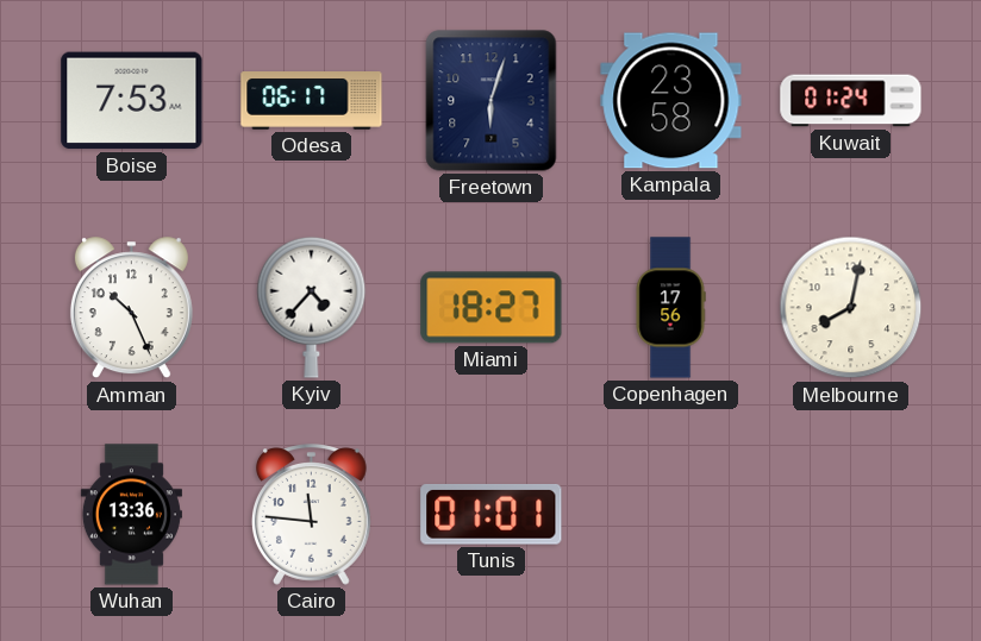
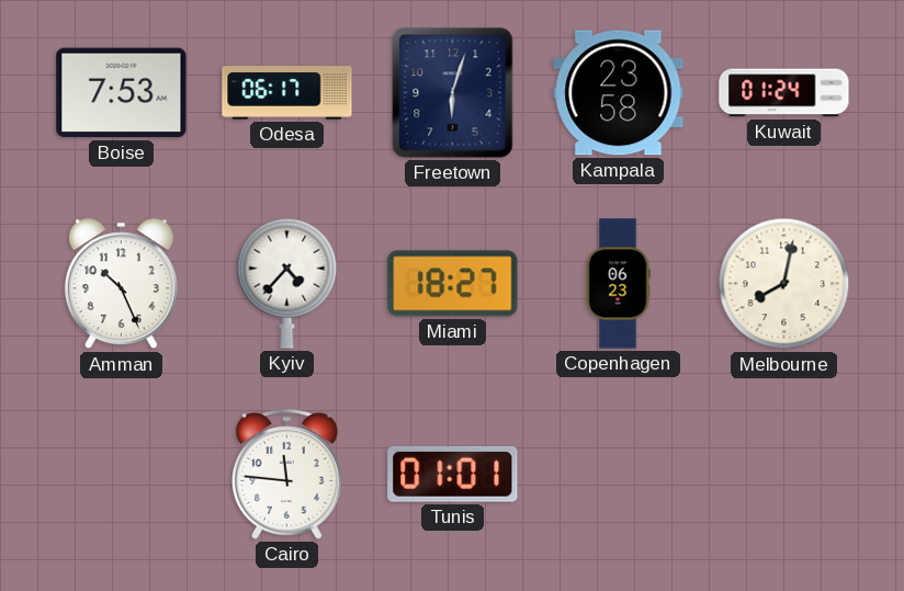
Copenhagen: 17:56 -> 06:23 (618, 284)
Wuhan: 13:36 -> none (131, 515)
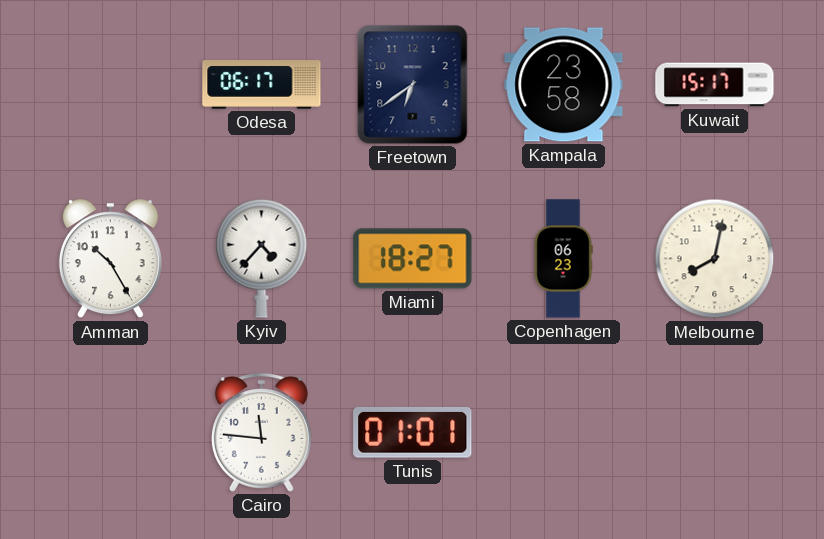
Boise: 7:53 -> none (122, 93)
Freetown: 6:03 -> 6:39 (413, 85)
Kuwait: 01:24 -> 15:17 (715, 85)
Amman: 10:26 -> 10:25 (110, 259)
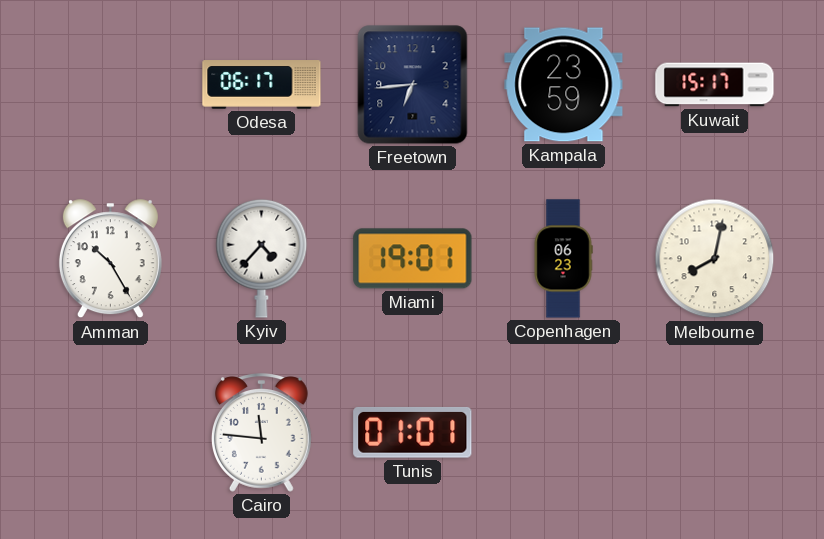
Freetown: 6:39 -> 6:44 (413, 85)
Kampala: 23:58 -> 23:59 (564, 85)
Miami: 18:27 -> 19:01 (413, 259)
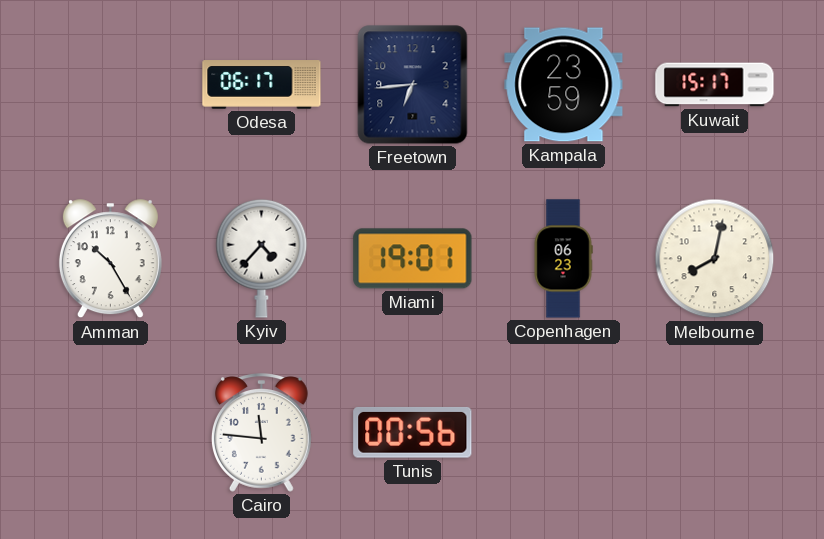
Tunis: 01:01 -> 00:56 (413, 433)
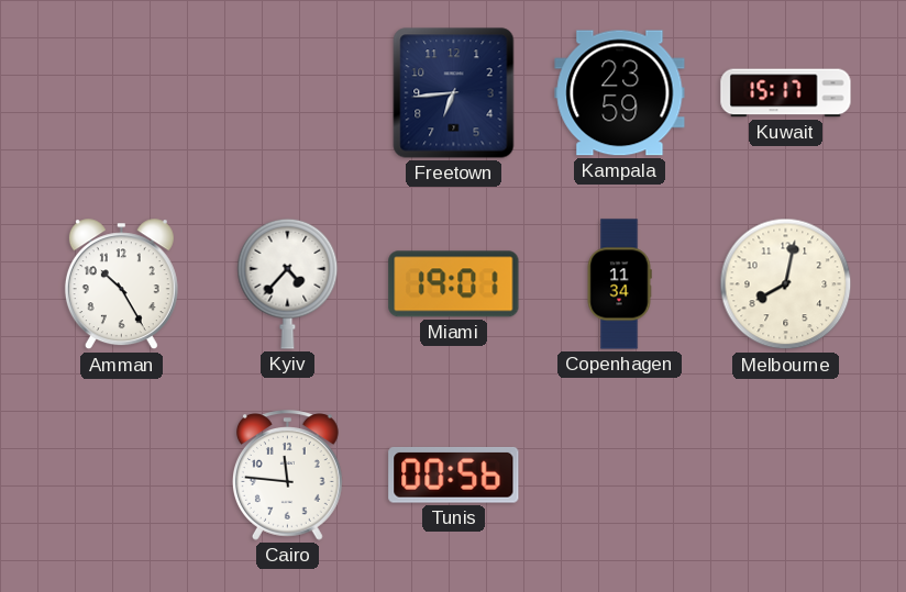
Odesa: 06:17 -> none (262, 85)
Copenhagen: 06:23 -> 11:34 (619, 284)
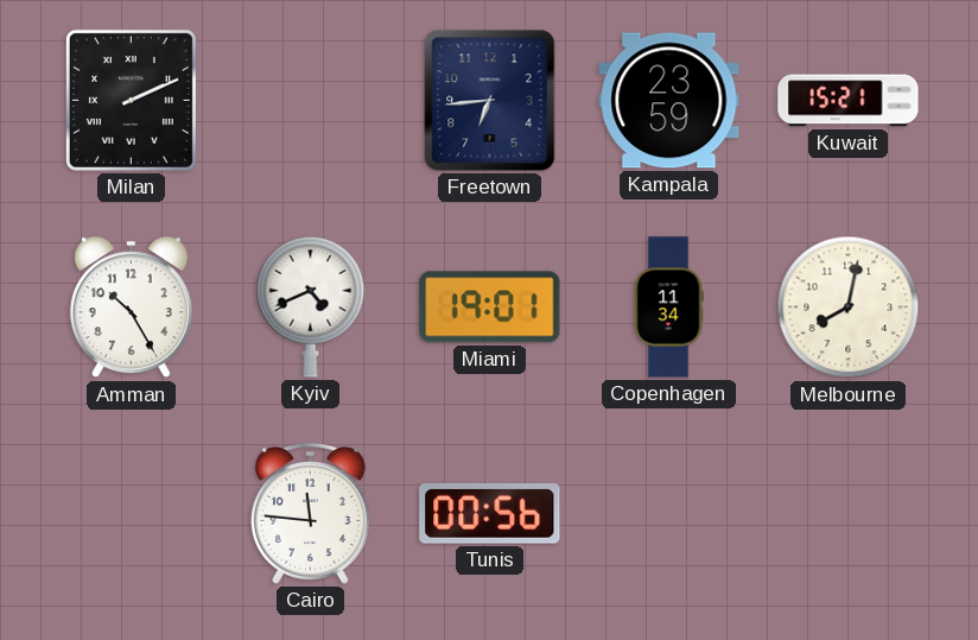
Milan: none -> 2:11 (131, 100)
Kuwait: 15:17 -> 15:21 (849, 101)
Kyiv: 4:37 -> 4:41 (311, 306)
